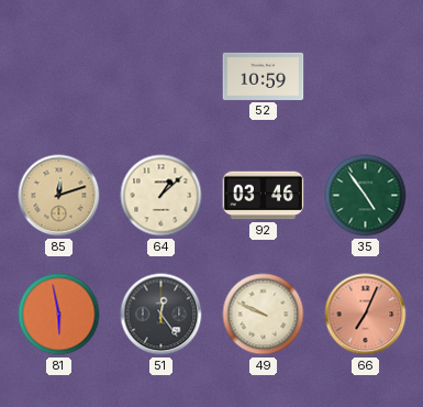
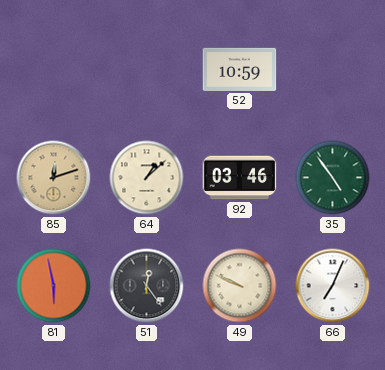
66 dial: salmon -> white (333, 286)
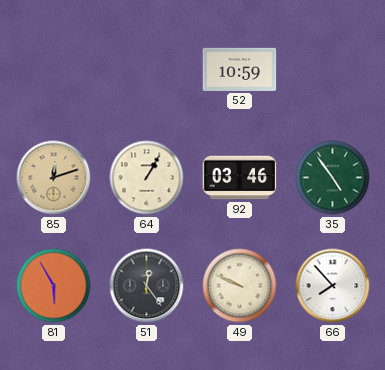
64: 1:08 -> 1:05 (147, 178)
81: 5:58 -> 5:55 (54, 286)
66: 7:04 -> 7:53 (333, 286)
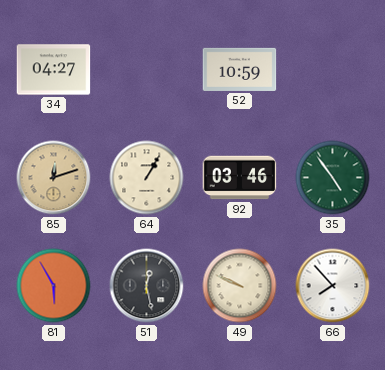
34: none -> 04:27 (54, 70)
51: 12:24 -> 12:28 (147, 286)
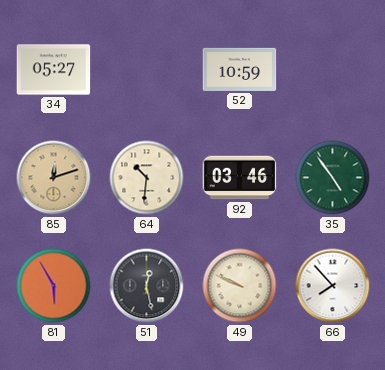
34: 04:27 -> 05:27 (54, 70)
64: 1:05 -> 10:31 (147, 178)
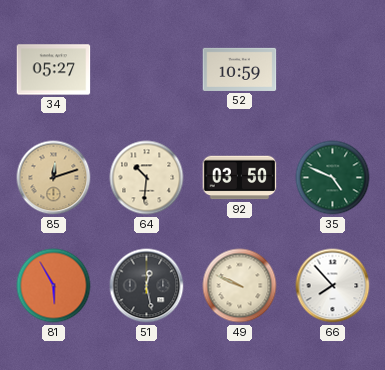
92: 03:46 -> 03:50 (240, 178)
35: 4:54 -> 4:49 (333, 178)
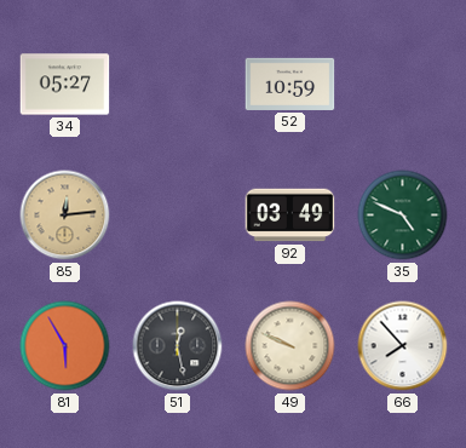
85: 12:12 -> 12:14 (65, 216)
64: 10:31 -> none (147, 178)
92: 03:50 -> 03:49 (290, 216)
